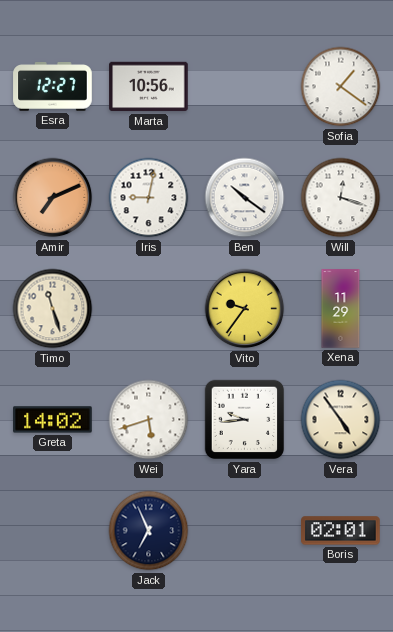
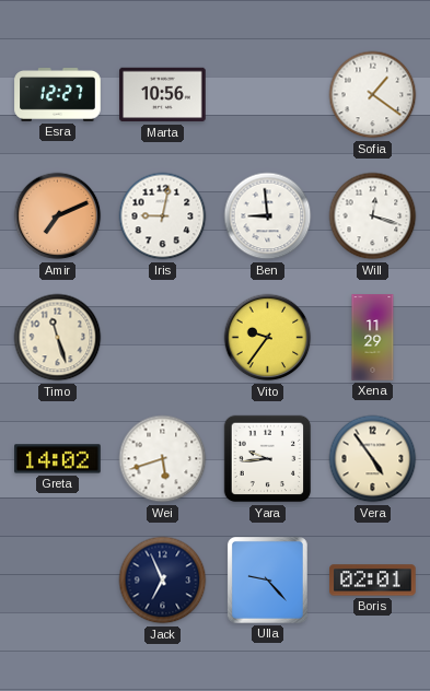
Ben: 10:21 -> 8:59 (268, 216)
Ulla: none -> 9:23 (268, 581)
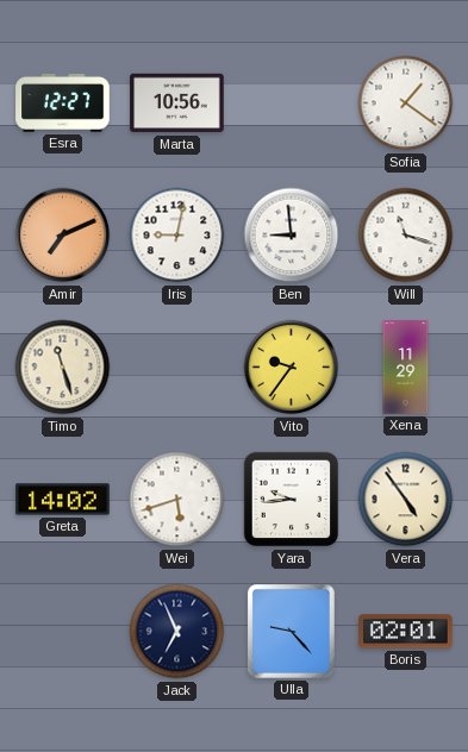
Will: 12:18 -> 11:18 (406, 236)
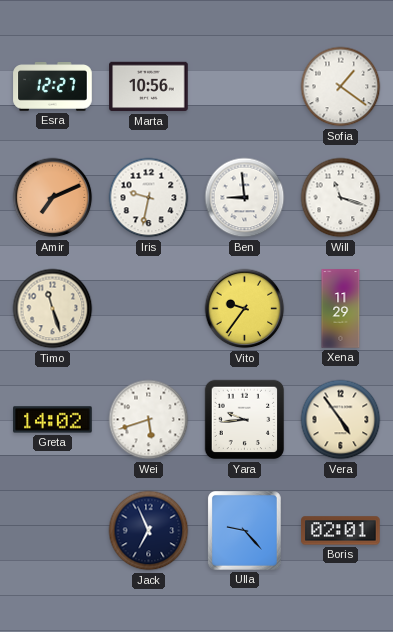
Iris: 9:02 -> 9:32 (149, 198)
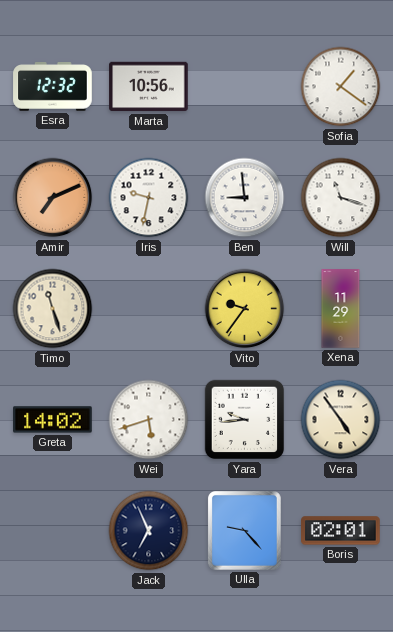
Esra: 12:27 -> 12:32 (53, 87)
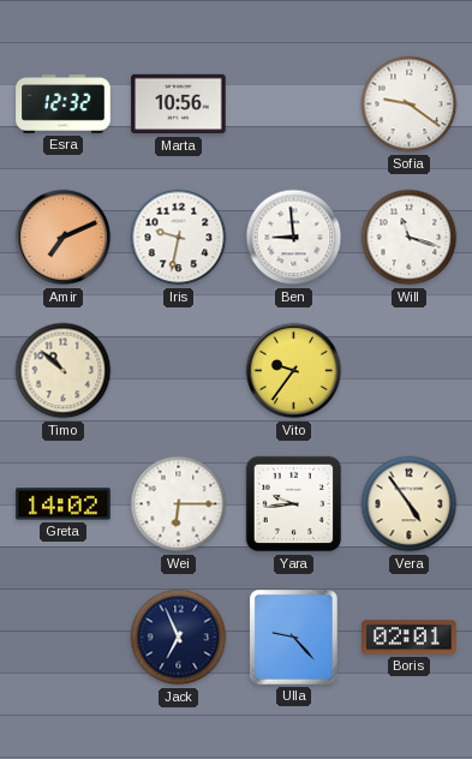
Sofia: 1:21 -> 9:21 (410, 104)
Timo: 11:27 -> 10:52 (64, 371)
Xena: 11:29 -> none (341, 309)
Wei: 5:42 -> 6:15 (179, 504)
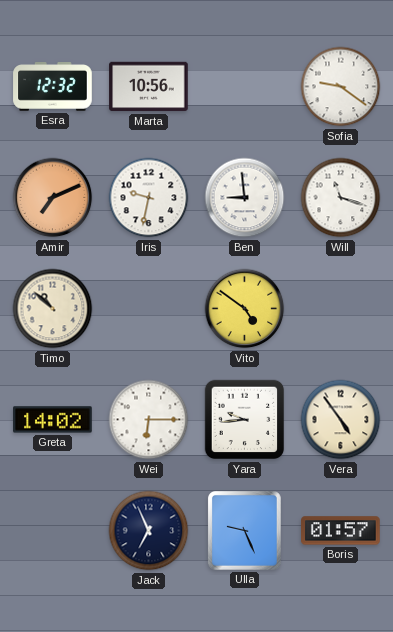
Vito: 9:36 -> 4:51 (245, 309)
Ulla: 9:23 -> 9:26 (245, 531)
Boris: 02:01 -> 01:57 (341, 531)
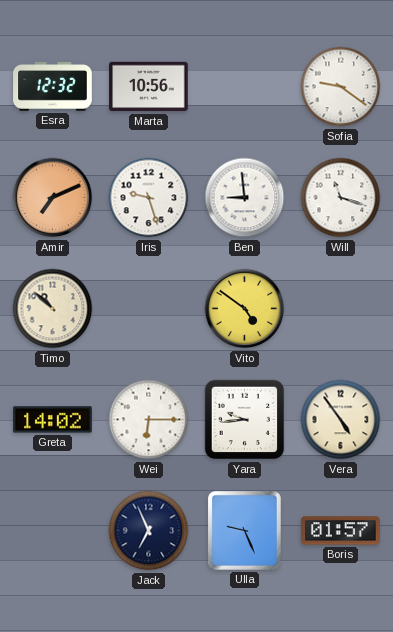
Iris: 9:32 -> 9:27 (149, 198)
